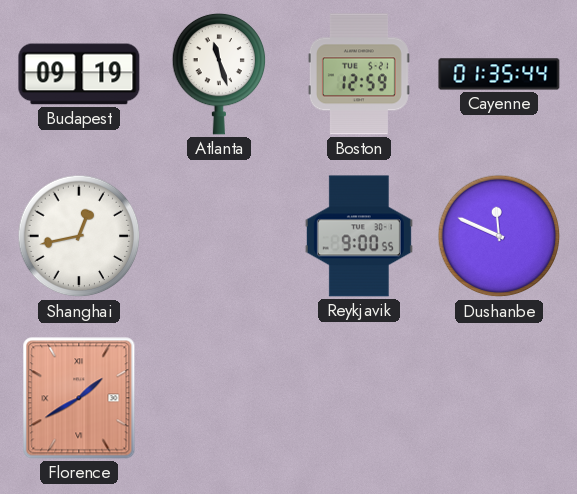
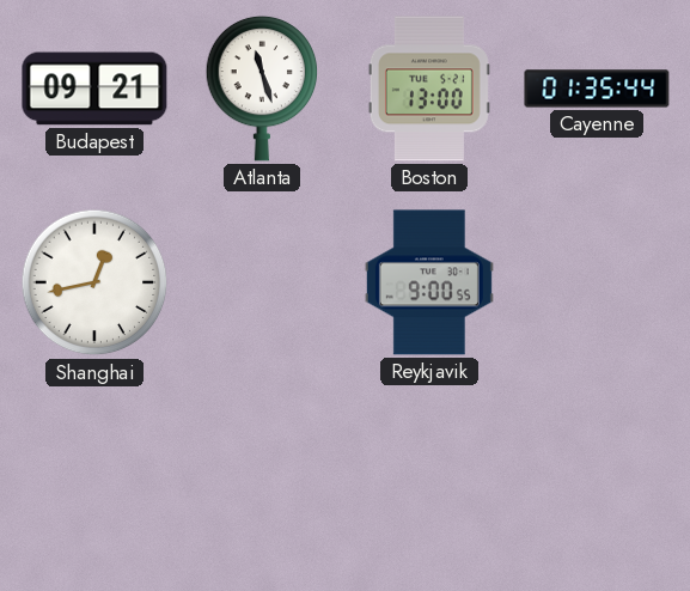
Budapest: 09:19 -> 09:21 (94, 89)
Boston: 12:59 -> 13:00 (429, 89)
Dushanbe: 11:49 -> none (499, 236)
Florence: 1:40 -> none (79, 398)
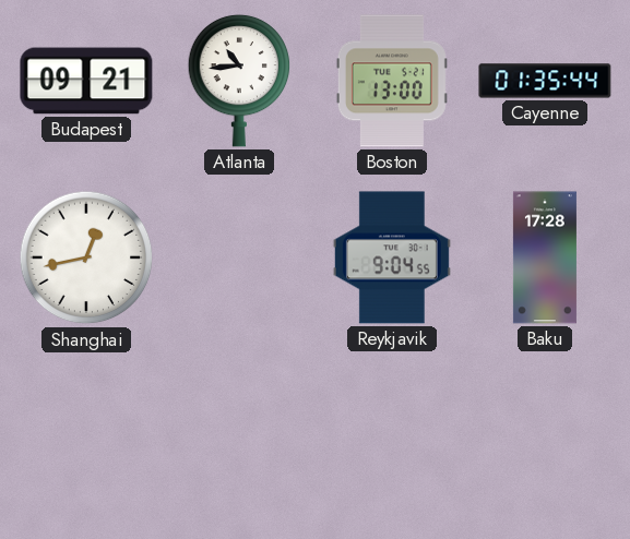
Atlanta: 11:27 -> 10:44 (239, 81)
Reykjavik: 9:00 -> 9:04 (392, 257)
Baku: none -> 17:28 (545, 257)
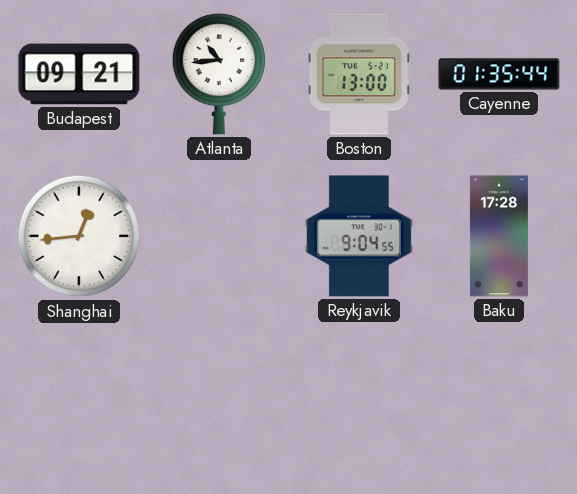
Shanghai: 12:43 -> 12:44 (79, 236)
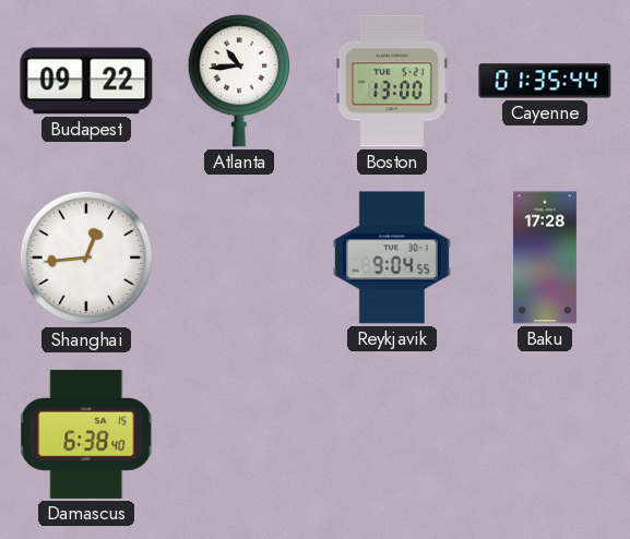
Budapest: 09:21 -> 09:22 (86, 81)
Damascus: none -> 6:38 (87, 434)
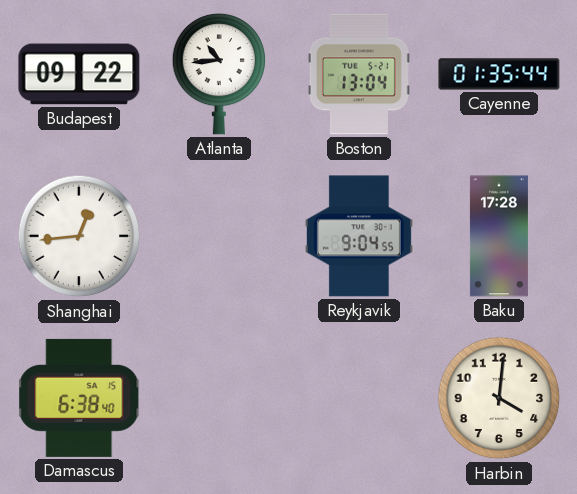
Boston: 13:00 -> 13:04 (359, 74)
Harbin: none -> 4:01 (499, 398)
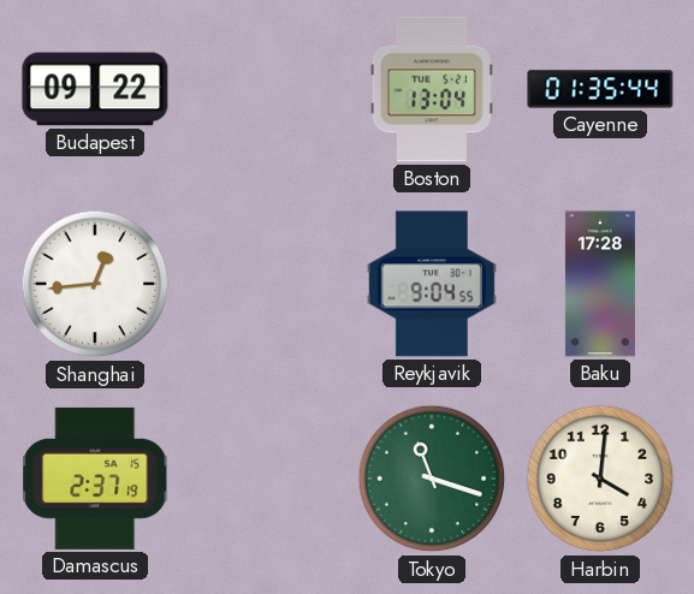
Atlanta: 10:44 -> none (219, 74)
Damascus: 6:38 -> 2:37 (96, 479)
Tokyo: none -> 11:18 (432, 479)
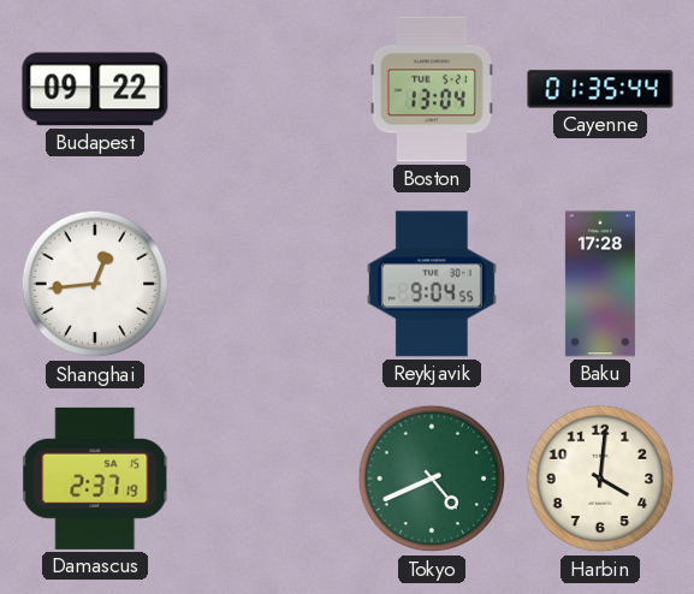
Tokyo: 11:18 -> 4:41 (432, 479)
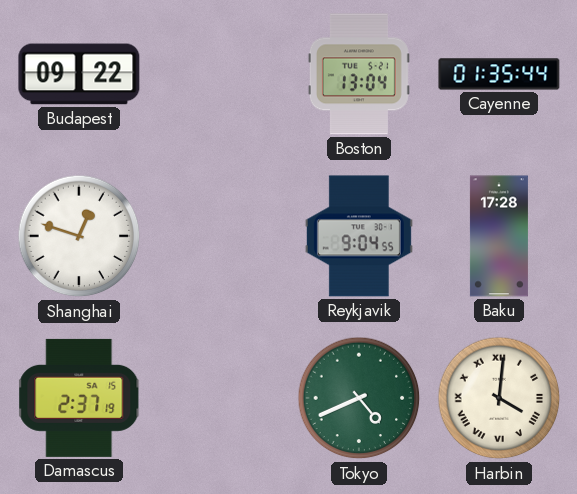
Shanghai: 12:44 -> 12:48 (79, 236)
Harbin numerals: Arabic -> Roman (499, 398)
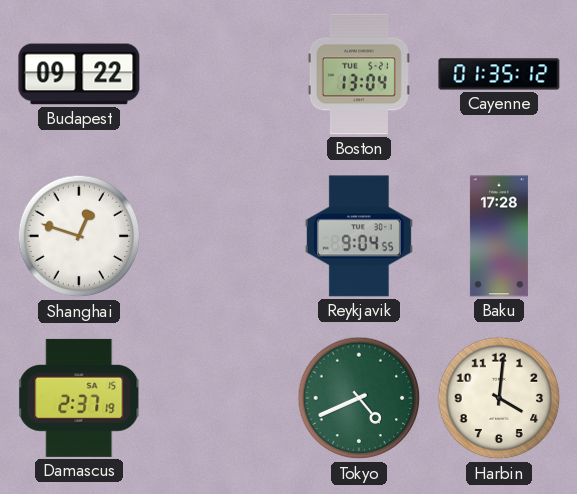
Cayenne: 01:35:44 -> 01:35:12 (499, 74)
Harbin numerals: Roman -> Arabic (499, 398)
